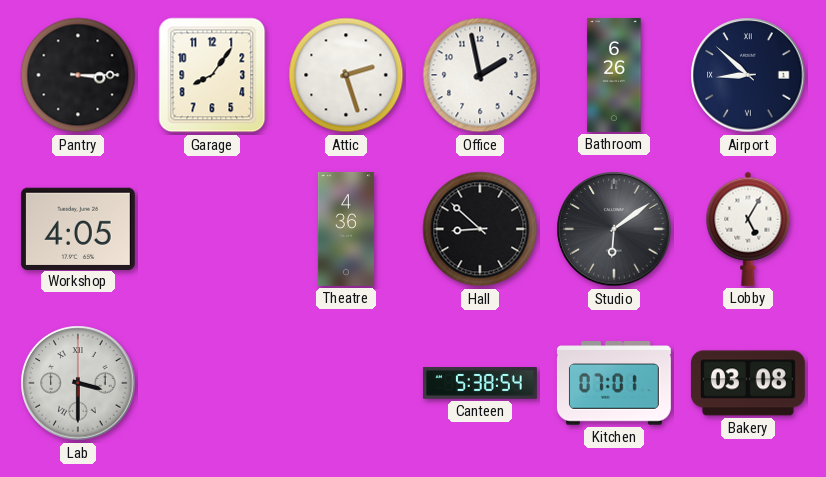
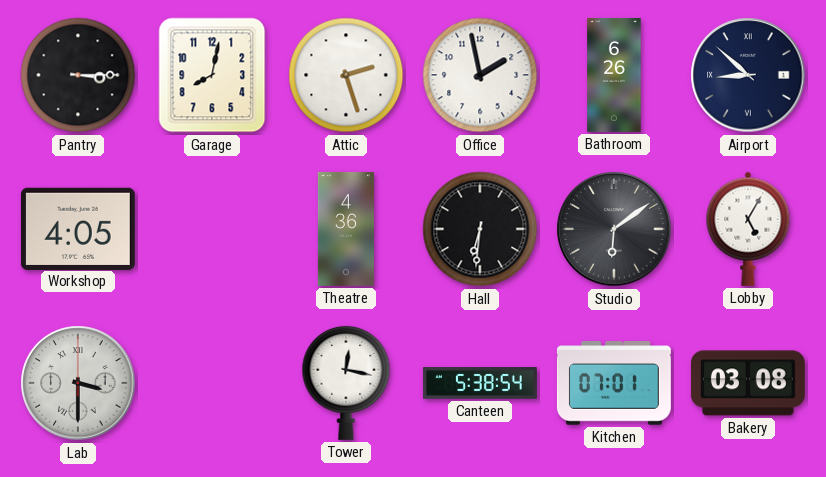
Garage: 8:06 -> 8:02 (212, 75)
Hall: 8:52 -> 6:31 (480, 229)
Tower: none -> 12:17 (346, 383)
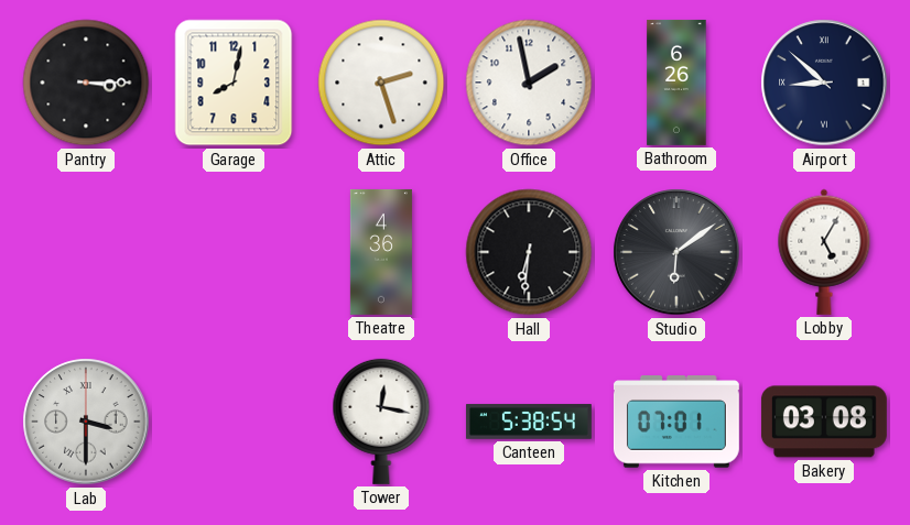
Workshop: 4:05 -> none (78, 228)
